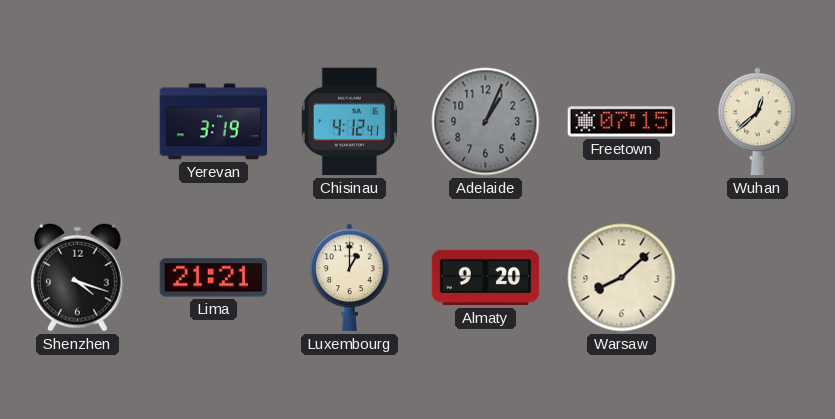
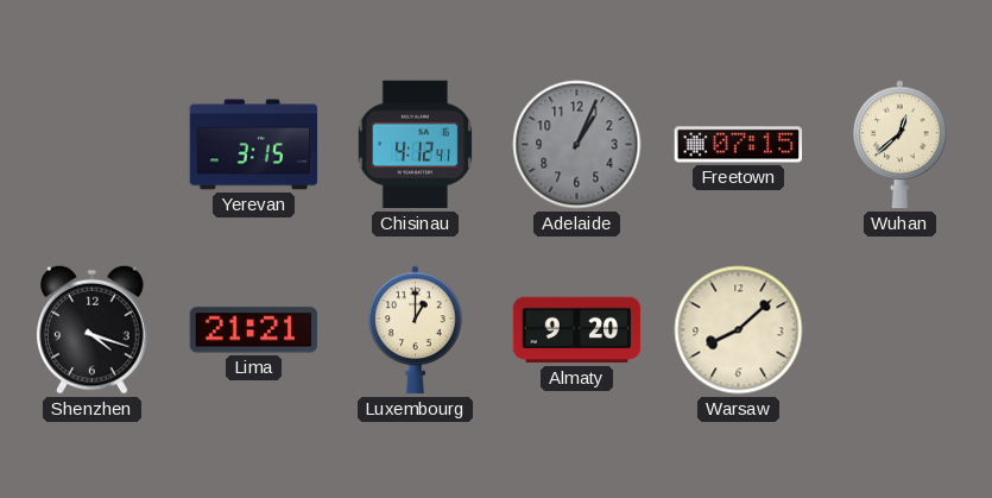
Yerevan: 3:19 -> 3:15 (254, 145)
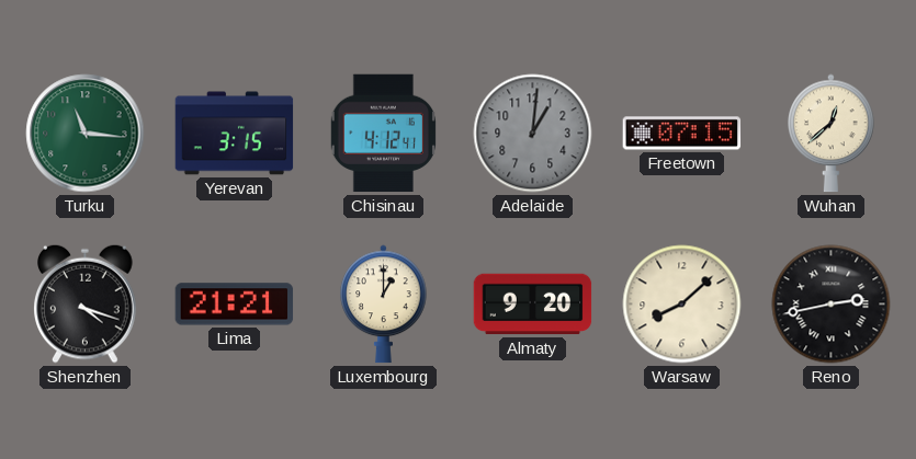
Turku: none -> 11:16 (86, 134)
Adelaide: 1:04 -> 1:01 (533, 134)
Reno: none -> 2:43 (832, 305)
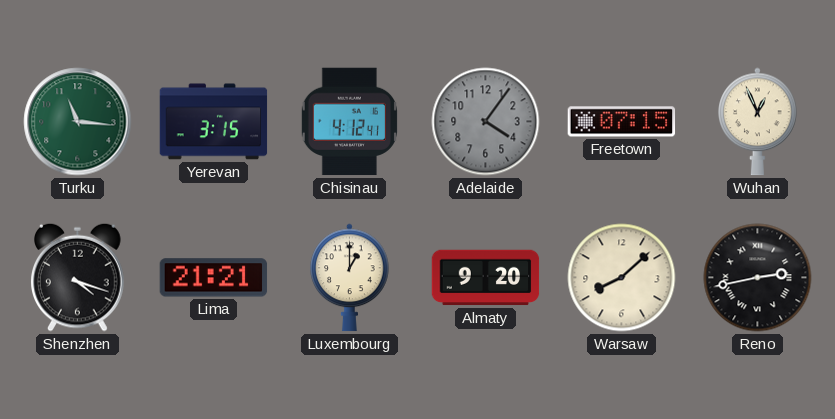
Adelaide: 1:01 -> 4:06 (486, 122)
Wuhan: 12:38 -> 12:56 (758, 122)
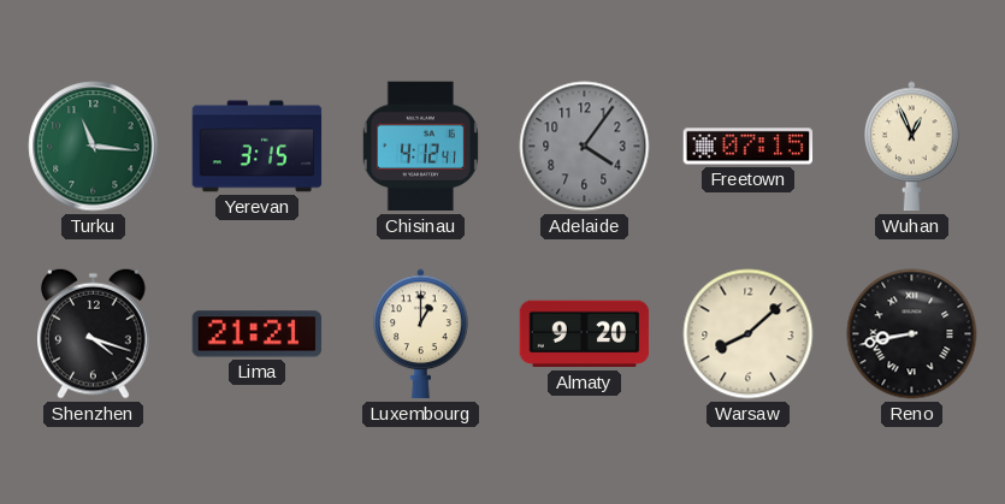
Reno: 2:43 -> 8:43 (912, 334)
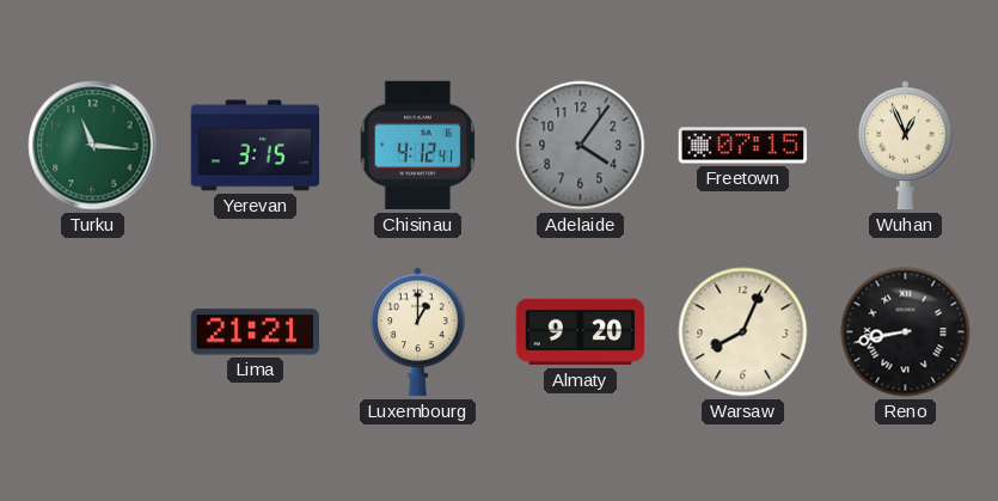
Shenzhen: 4:18 -> none (94, 333)
Warsaw: 8:08 -> 8:04 (743, 332)
